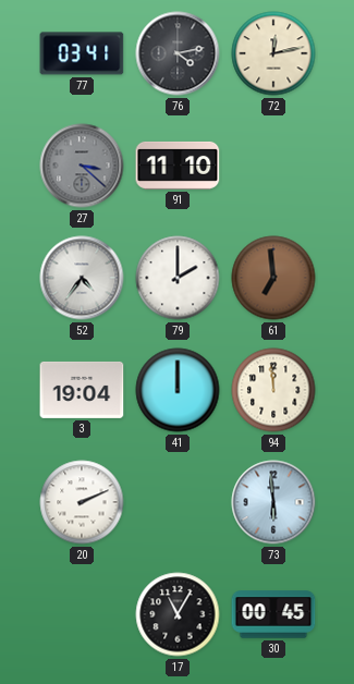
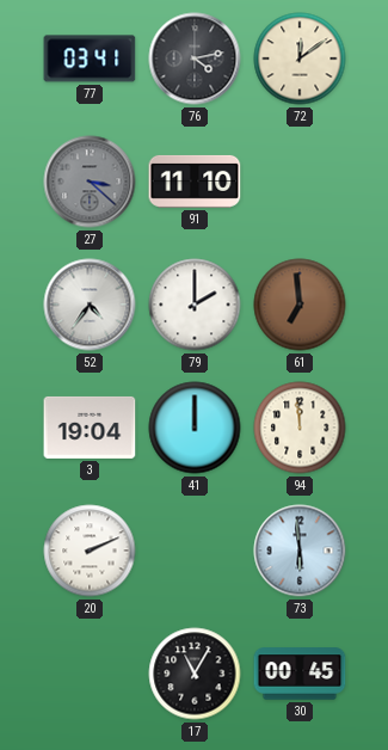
72: 12:13 -> 12:09 (300, 59)
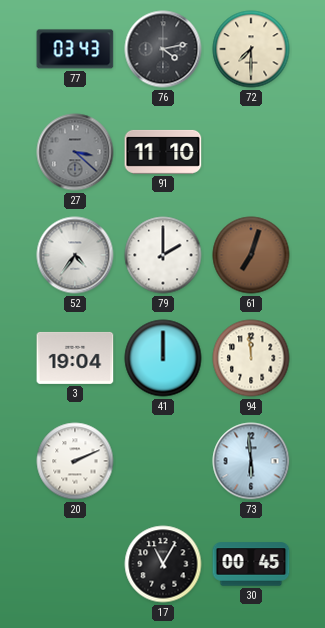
77: 03:41 -> 03:43 (75, 49)
72: 12:09 -> 7:30 (251, 49)
61: 6:59 -> 7:03 (251, 255)
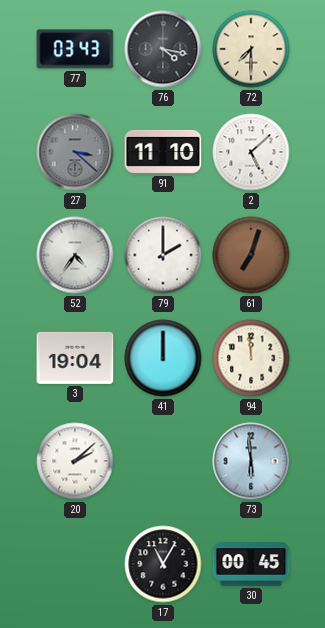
76: 4:13 -> 4:17 (163, 49)
2: none -> 5:08 (251, 152)
20: 2:11 -> 2:08 (75, 461)
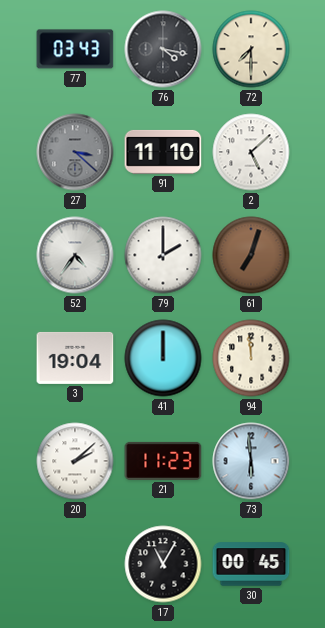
21: none -> 11:23 (163, 461)
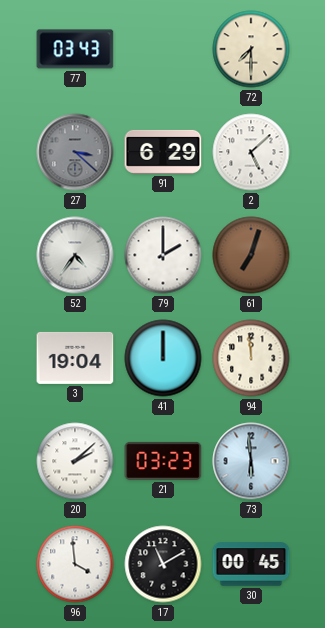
76: 4:17 -> none (163, 49)
91: 11:10 -> 6:29 (163, 152)
21: 11:23 -> 03:23 (163, 461)
96: none -> 3:59 (75, 564)
17: 11:05 -> 11:10 (163, 564)
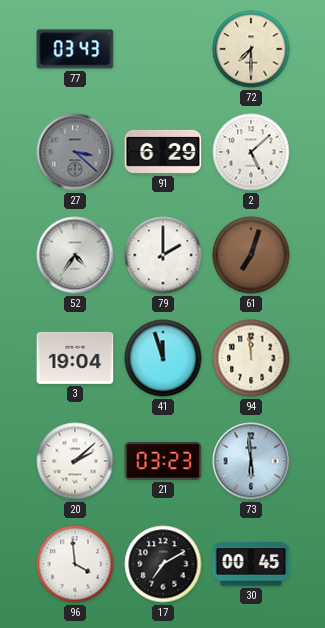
41: 12:00 -> 11:57 (163, 358)
17: 11:10 -> 7:10 (163, 564)
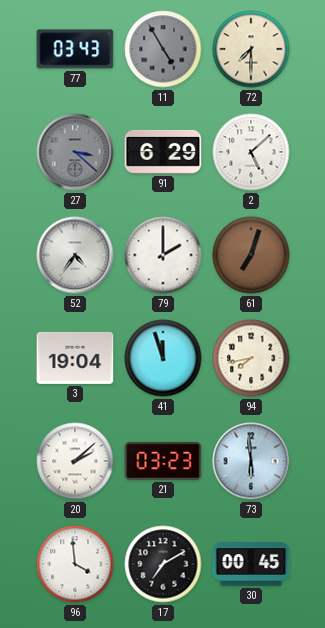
11: none -> 4:55 (163, 49)
94: 11:59 -> 7:43 (251, 358)
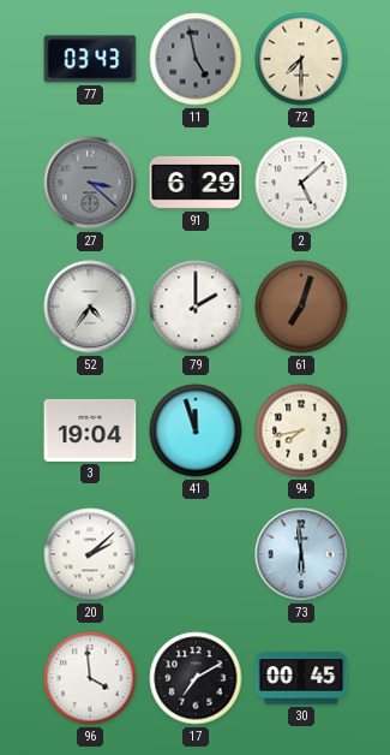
11: 4:55 -> 4:58 (196, 59)
21: 03:23 -> none (163, 461)
